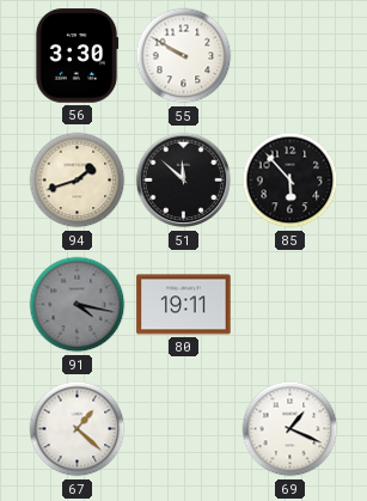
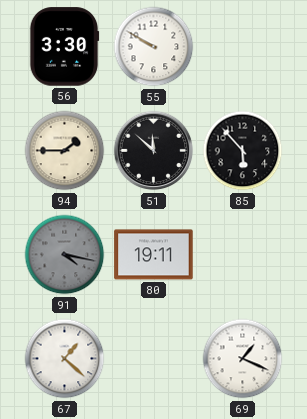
94: 1:42 -> 1:45 (65, 151)
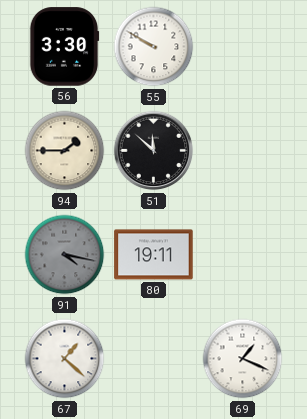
85: 5:53 -> none (243, 151)
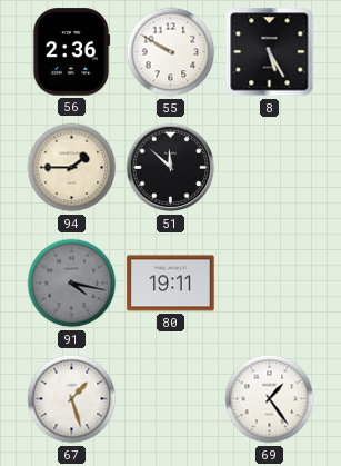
56: 3:30 -> 2:36 (71, 52)
8: none -> 5:25 (270, 52)
67: 1:22 -> 1:27 (72, 399)
69: 1:19 -> 1:24 (270, 399)
